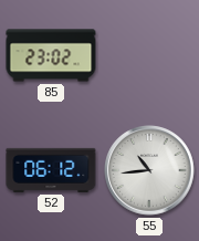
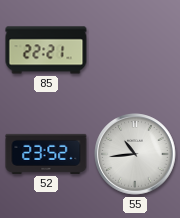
85: 23:02 -> 22:21 (46, 50)
52: 06:12 -> 23:52 (46, 154)
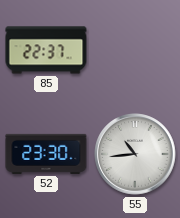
85: 22:21 -> 22:37 (46, 50)
52: 23:52 -> 23:30 (46, 154)
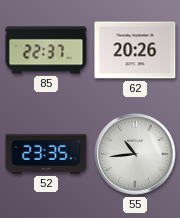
62: none -> 20:26 (135, 50)
52: 23:30 -> 23:35 (46, 154)
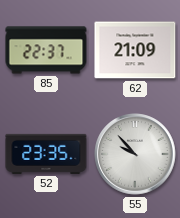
62: 20:26 -> 21:09 (135, 50)
55: 10:44 -> 9:53 (135, 154)
